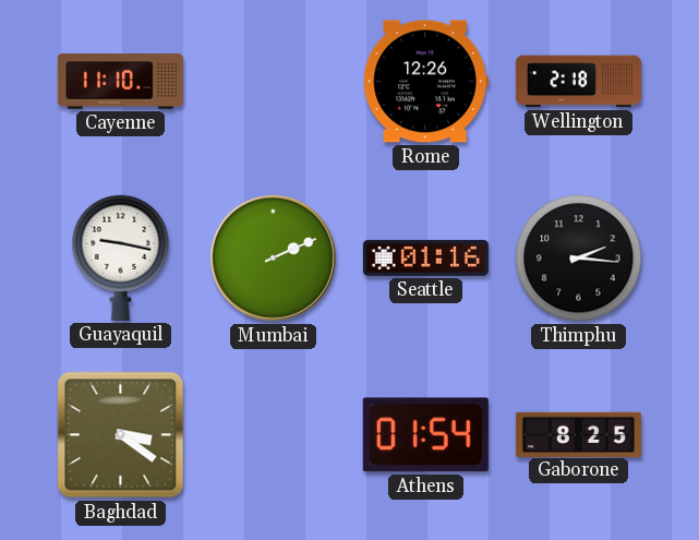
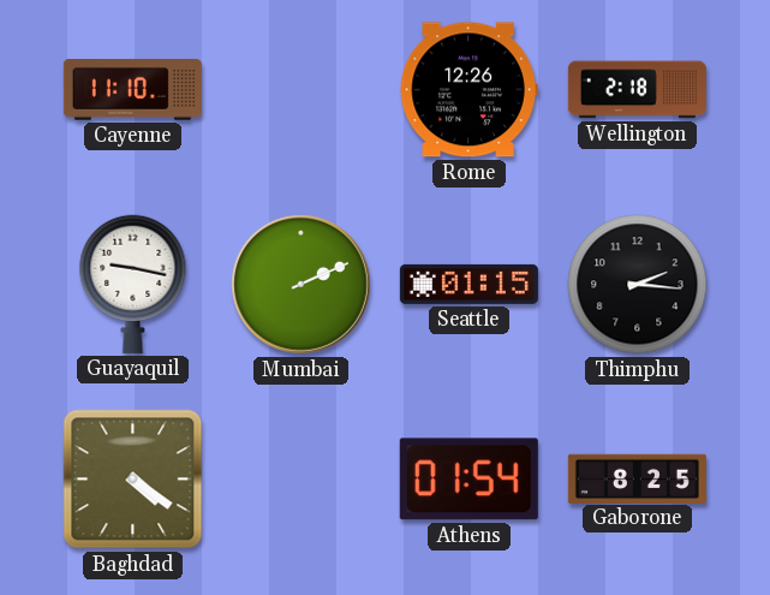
Seattle: 01:16 -> 01:15 (468, 284)
Baghdad: 3:21 -> 4:21 (133, 480)
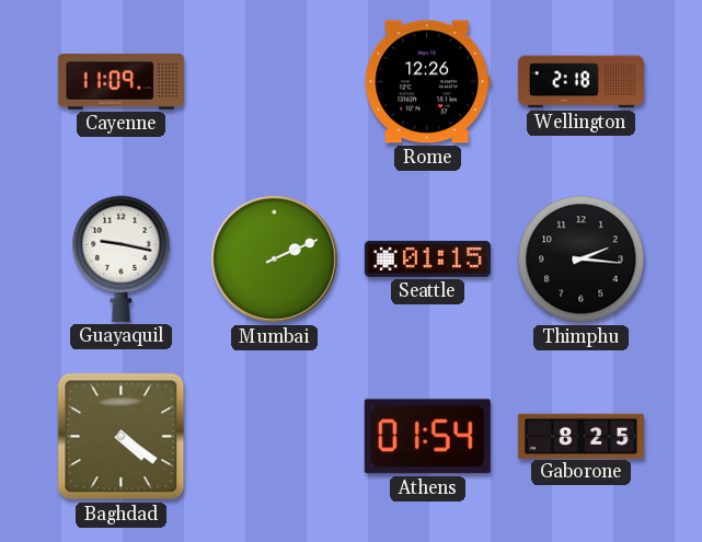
Cayenne: 11:10 -> 11:09 (120, 82)
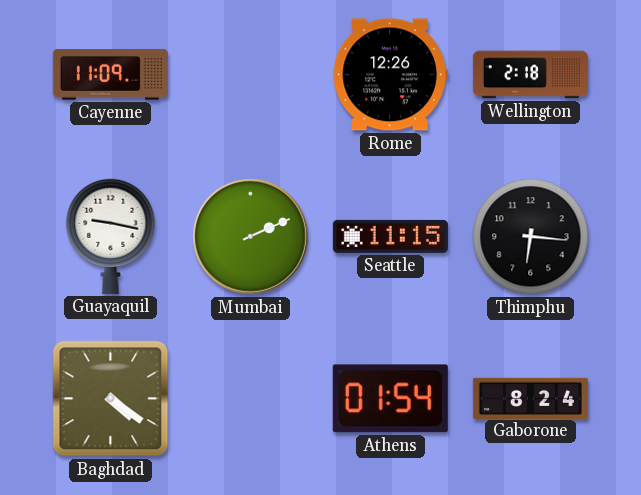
Seattle: 01:15 -> 11:15 (390, 236)
Thimphu: 2:16 -> 6:16 (531, 237)
Gaborone: 8:25 -> 8:24 (530, 398)
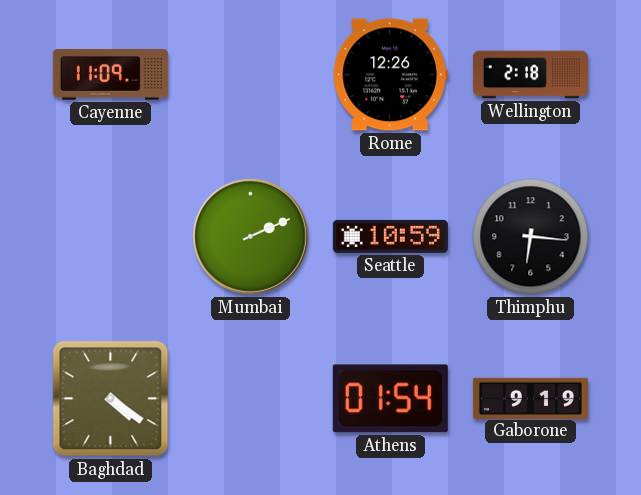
Guayaquil: 9:17 -> none (111, 236)
Seattle: 11:15 -> 10:59 (390, 236)
Gaborone: 8:24 -> 9:19 (530, 398)
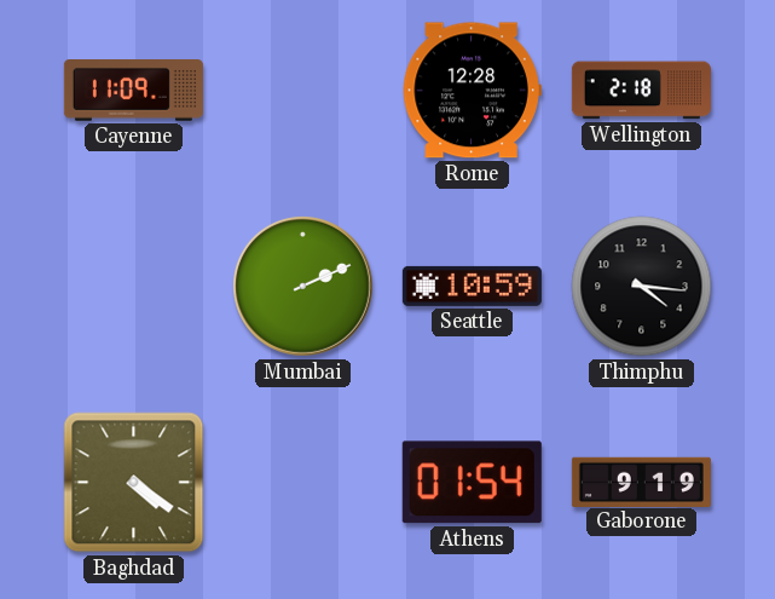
Rome: 12:26 -> 12:28 (472, 91)
Thimphu: 6:16 -> 4:16 (642, 287)
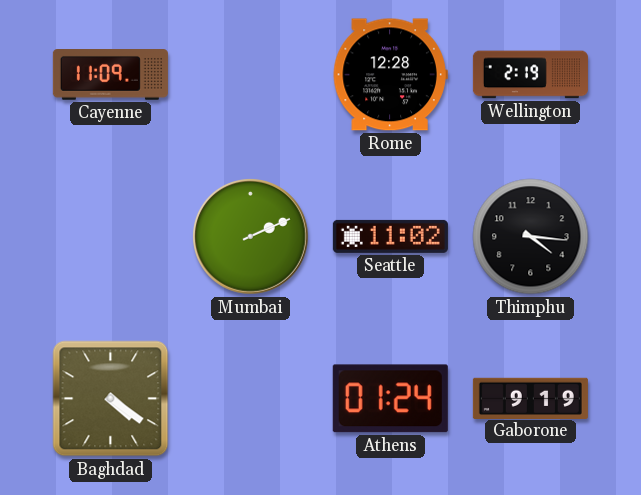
Wellington: 2:18 -> 2:19 (530, 75)
Seattle: 10:59 -> 11:02 (390, 236)
Athens: 01:54 -> 01:24 (390, 399)
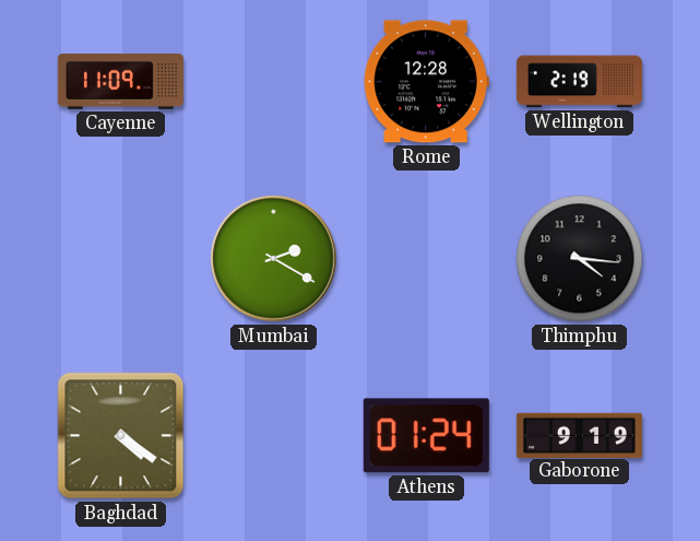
Mumbai: 2:11 -> 2:20 (273, 258)
Seattle: 11:02 -> none (390, 236)
